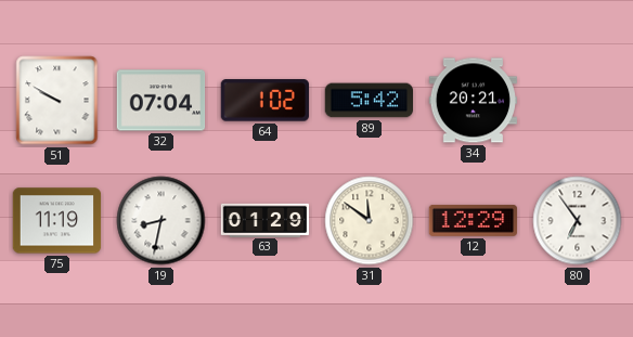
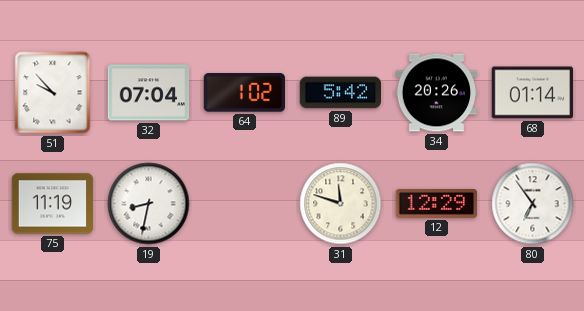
51: 9:50 -> 9:53 (53, 93)
34: 20:21 -> 20:26 (436, 93)
68: none -> 01:14 (532, 93)
63: 01:29 -> none (266, 220)
31: 11:51 -> 11:48 (341, 204)
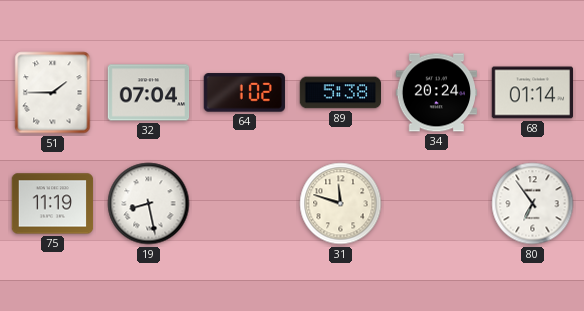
51: 9:53 -> 1:45 (53, 93)
89: 5:42 -> 5:38 (341, 93)
34: 20:26 -> 20:24 (436, 93)
19: 8:32 -> 8:28 (149, 204)
12: 12:29 -> none (437, 204)
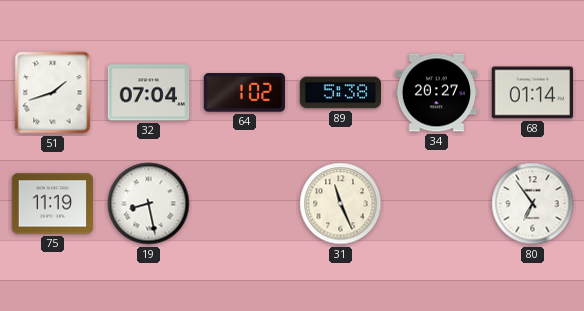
51: 1:45 -> 1:42 (53, 93)
34: 20:24 -> 20:27 (436, 93)
31: 11:48 -> 11:26 (341, 204)
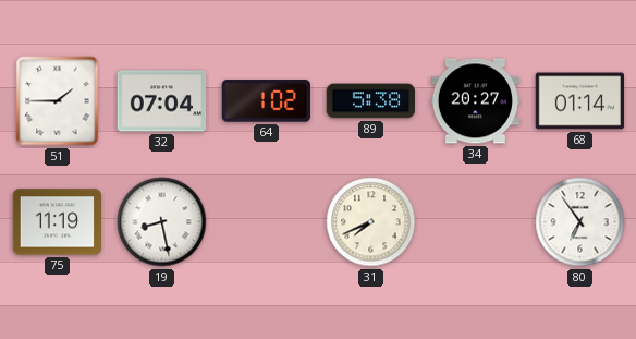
51: 1:42 -> 1:45 (58, 101)
31: 11:26 -> 7:41 (371, 222)
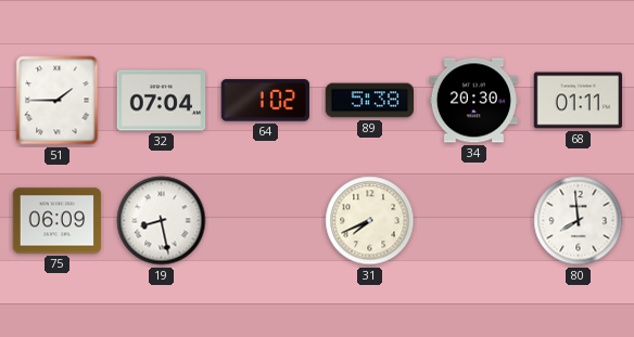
34: 20:27 -> 20:30 (473, 101)
68: 01:14 -> 01:11 (578, 101)
75: 11:19 -> 06:09 (58, 221)
80: 6:54 -> 7:59 (579, 221)
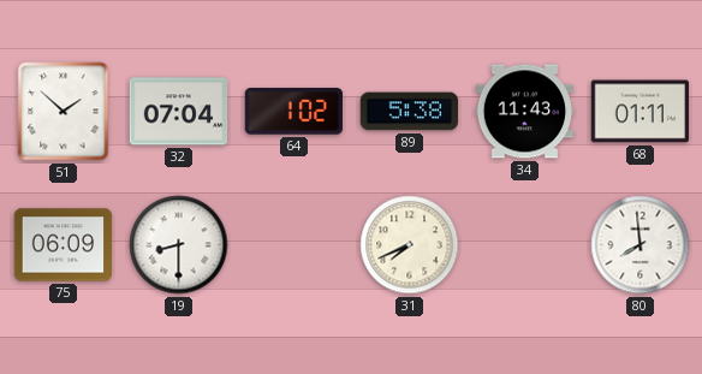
51: 1:45 -> 1:52 (64, 112)
34: 20:30 -> 11:43 (524, 112)
19: 8:28 -> 8:30 (179, 245)
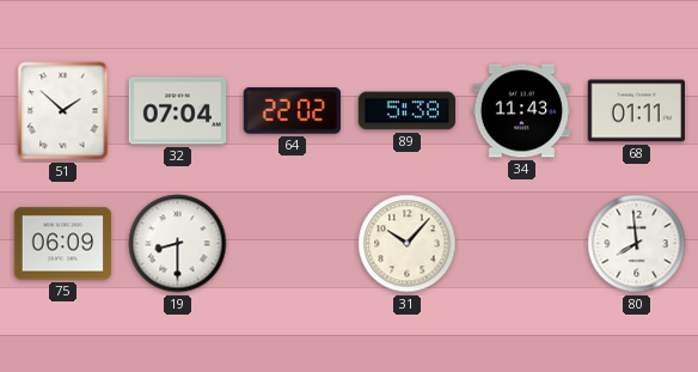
64: 1:02 -> 22:02 (292, 111)
31: 7:41 -> 10:07 (408, 244)
